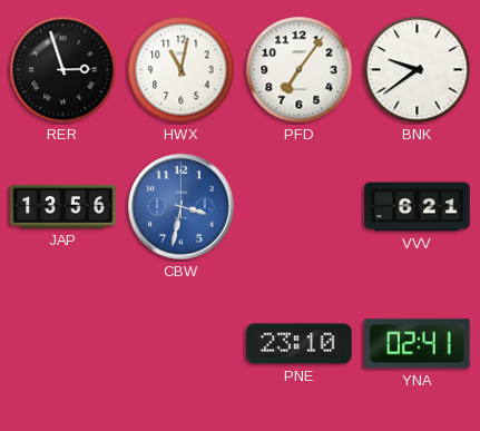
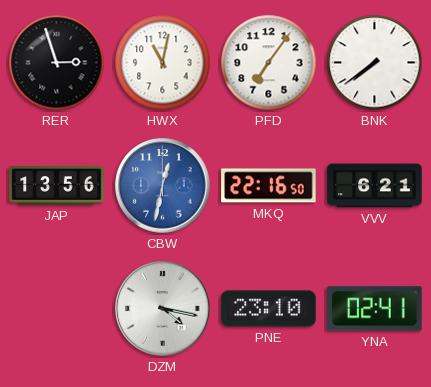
BNK: 9:39 -> 7:39 (375, 63)
CBW: 3:32 -> 12:32 (163, 186)
MKQ: none -> 22:16 (269, 186)
DZM: none -> 4:17 (163, 309)
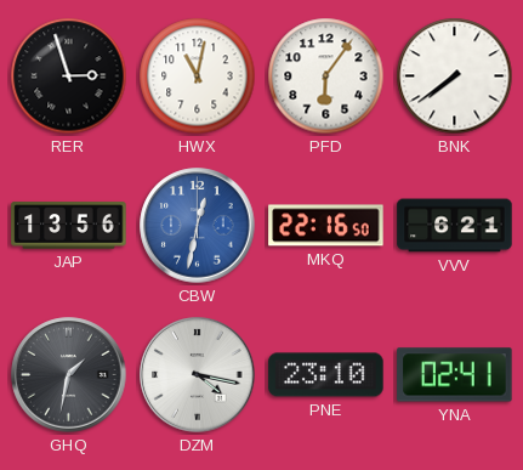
PFD: 7:06 -> 6:06 (326, 77)
GHQ: none -> 1:32 (69, 375)
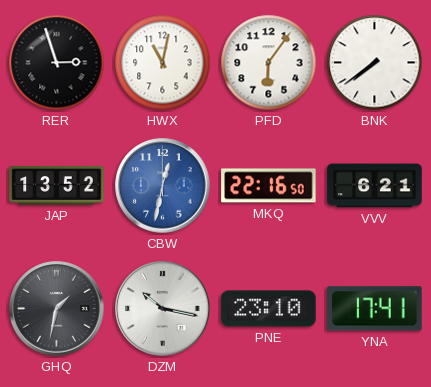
JAP: 13:56 -> 13:52 (57, 186)
DZM: 4:17 -> 10:17 (163, 309)
YNA: 02:41 -> 17:41 (375, 309)
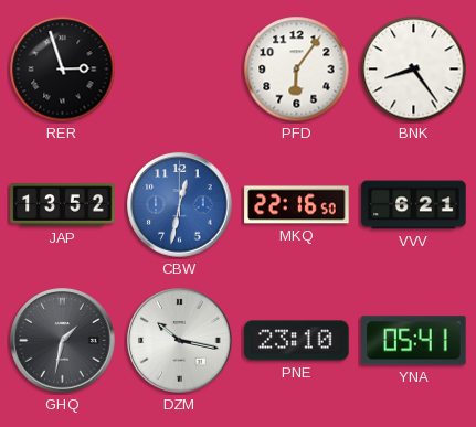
HWX: 11:02 -> none (163, 63)
BNK: 7:39 -> 8:24 (414, 70)
YNA: 17:41 -> 05:41 (414, 341)
